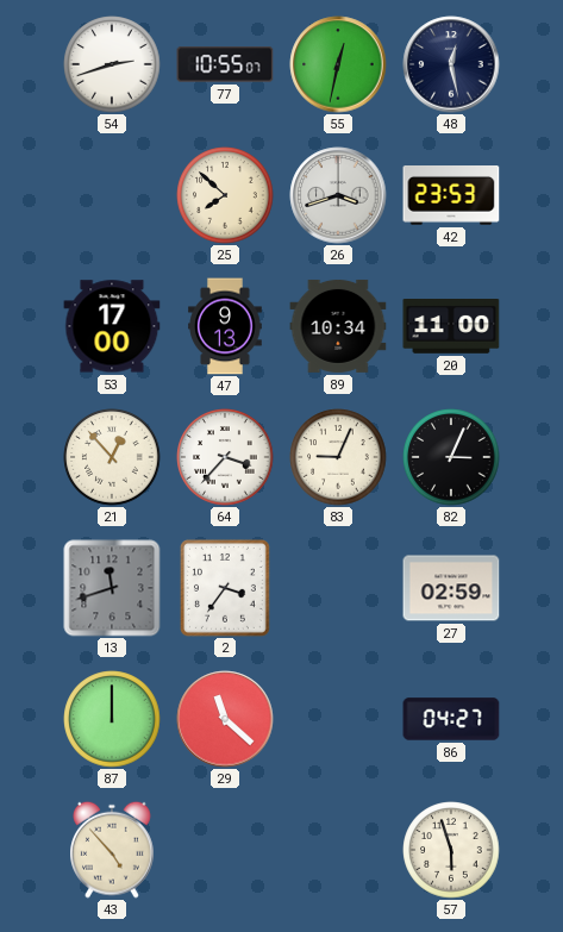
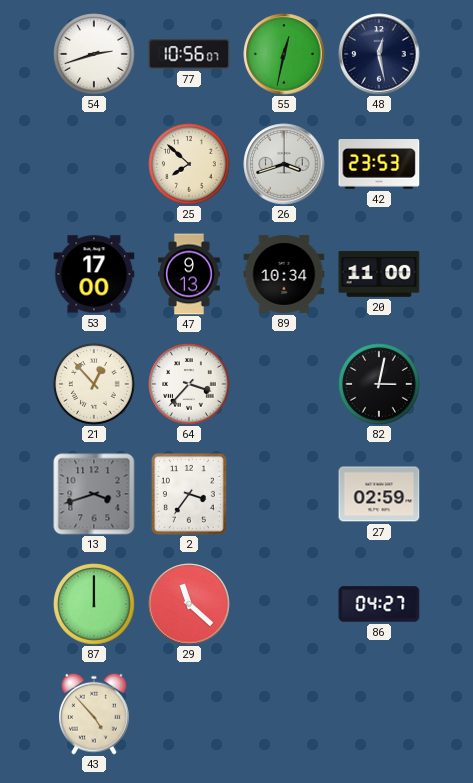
77: 10:55 -> 10:56 (189, 54)
83: 9:04 -> none (338, 457)
82: 3:04 -> 3:02 (379, 384)
13: 11:42 -> 3:42 (94, 494)
57: 5:57 -> none (451, 850)
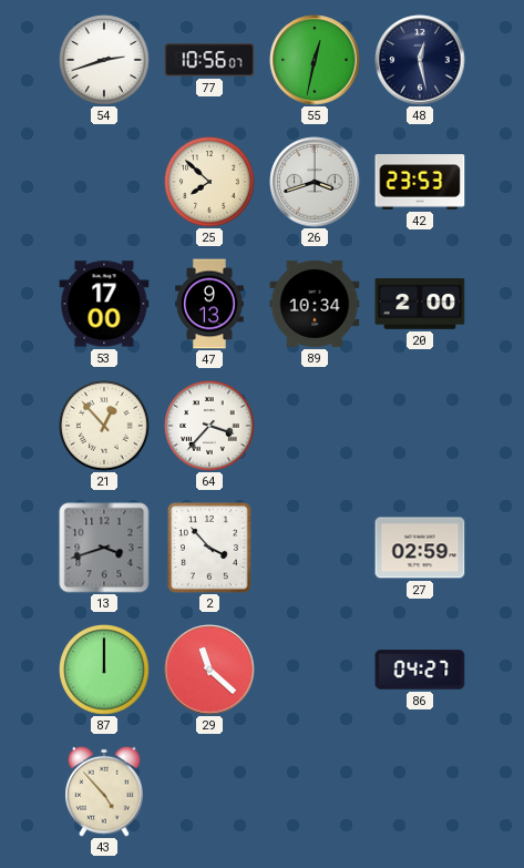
20: 11:00 -> 2:00 (420, 305)
82: 3:02 -> none (379, 384)
2: 3:36 -> 3:53 (209, 548)
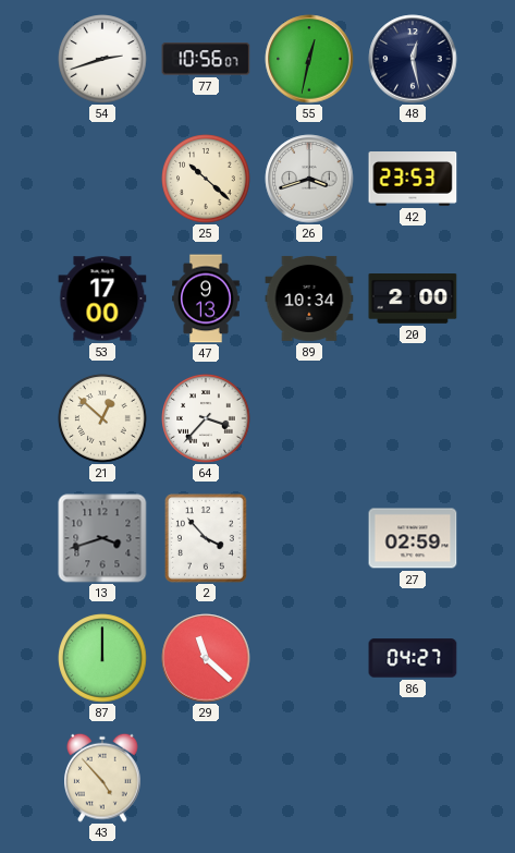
25: 7:52 -> 10:22 (206, 179)
21: 12:53 -> 12:52 (102, 418)
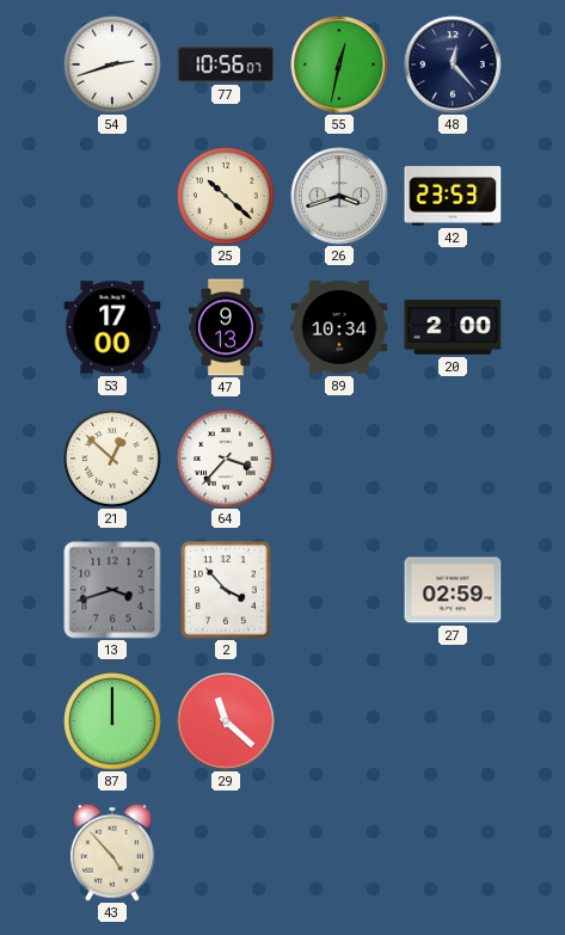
48: 12:28 -> 12:23 (453, 64)
86: 04:27 -> none (413, 658)
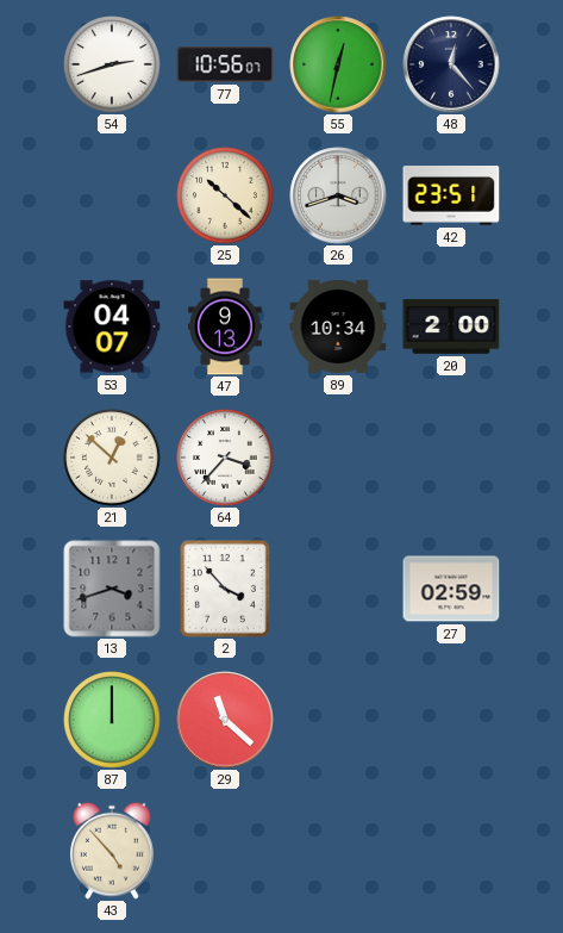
42: 23:53 -> 23:51 (451, 197)
53: 17:00 -> 04:07 (112, 326)
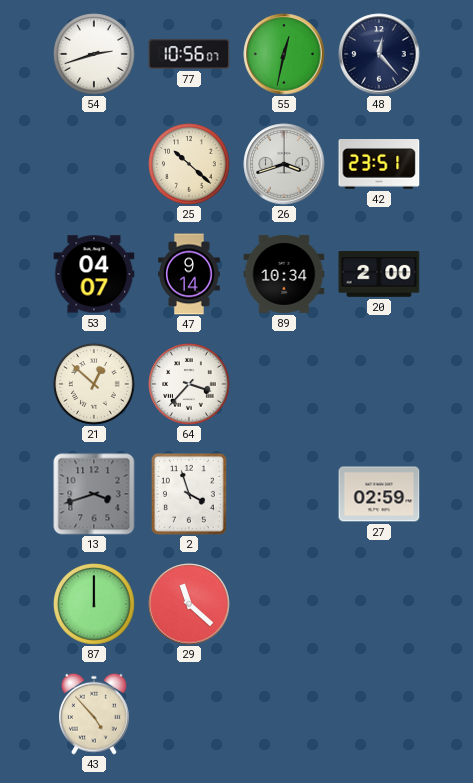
47: 9:13 -> 9:14 (189, 274)
2: 3:53 -> 3:57 (189, 494)
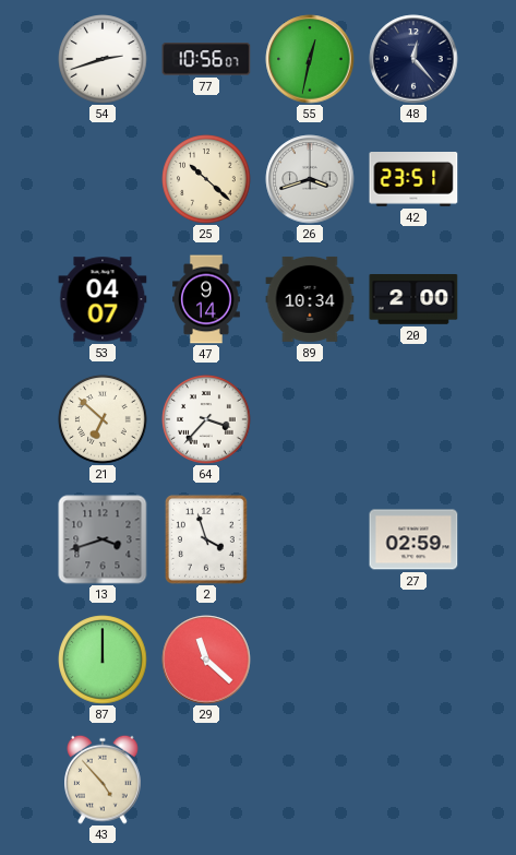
21: 12:52 -> 6:52 (103, 419)
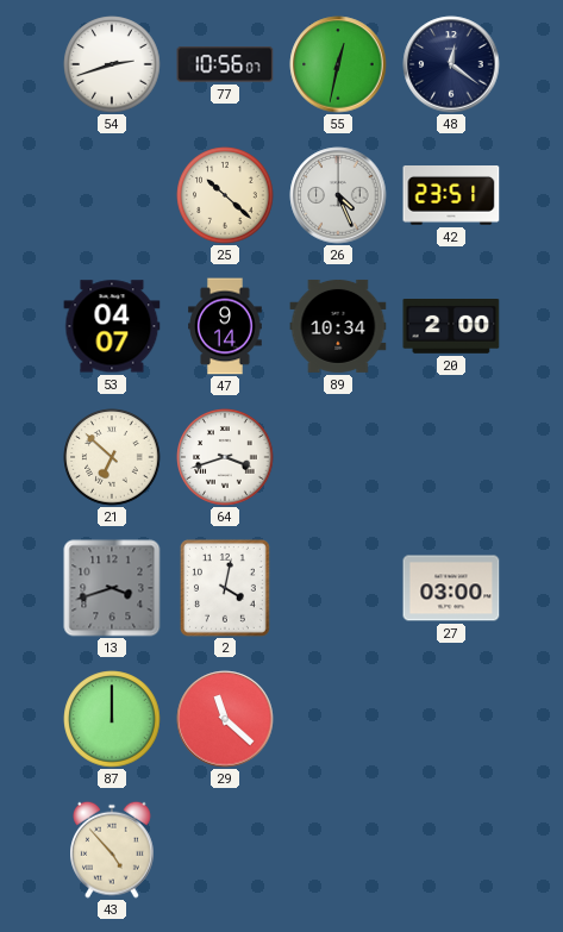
48: 12:23 -> 12:21 (451, 64)
26: 3:42 -> 4:26 (338, 195)
64: 3:37 -> 3:42 (225, 457)
2: 3:57 -> 4:02 (225, 588)
27: 02:59 -> 03:00 (451, 588)
